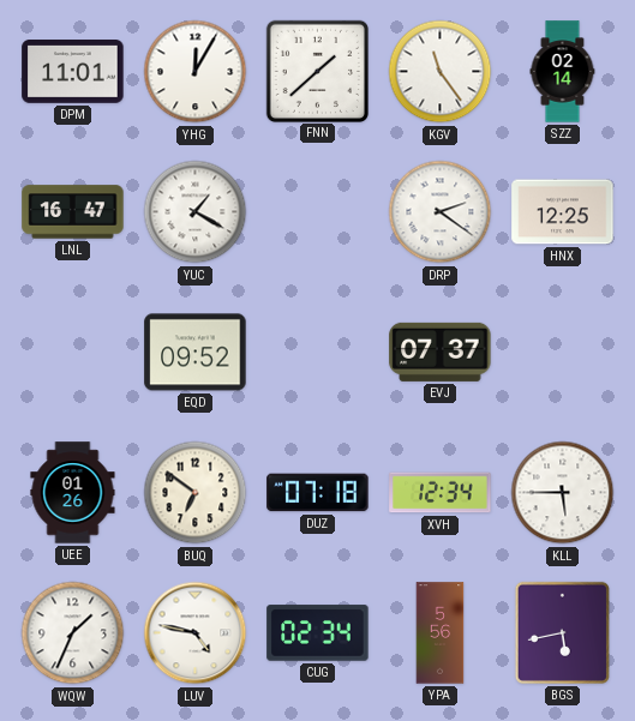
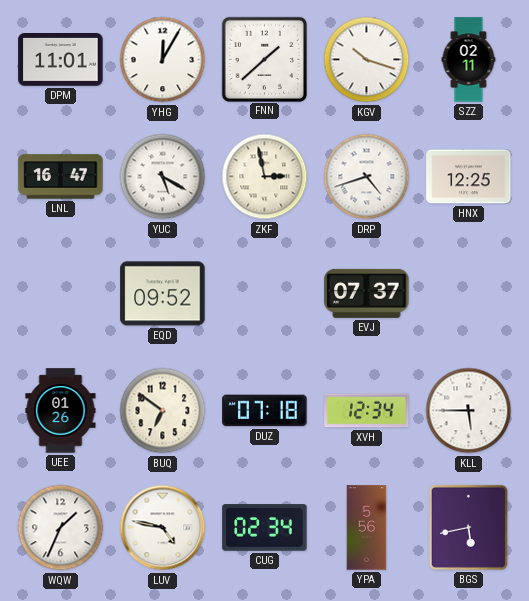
KGV: 11:24 -> 10:18 (367, 60)
SZZ: 02:14 -> 02:11 (469, 60)
YUC: 1:20 -> 5:20 (163, 177)
ZKF: none -> 2:58 (265, 177)
DRP: 2:21 -> 4:42 (367, 177)
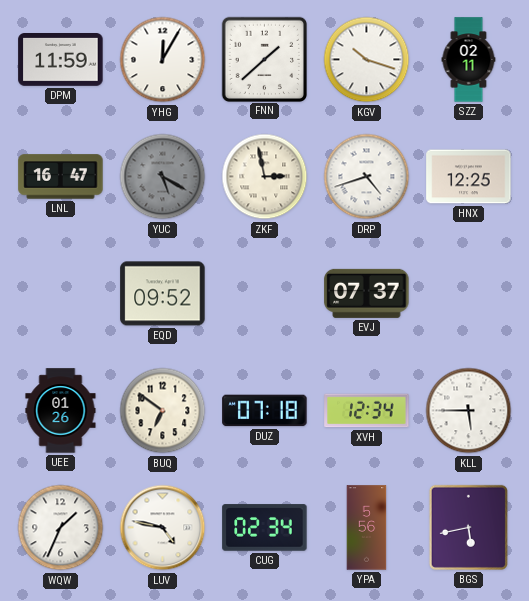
DPM: 11:01 -> 11:59 (61, 60)
YUC dial: white -> grey (163, 177)
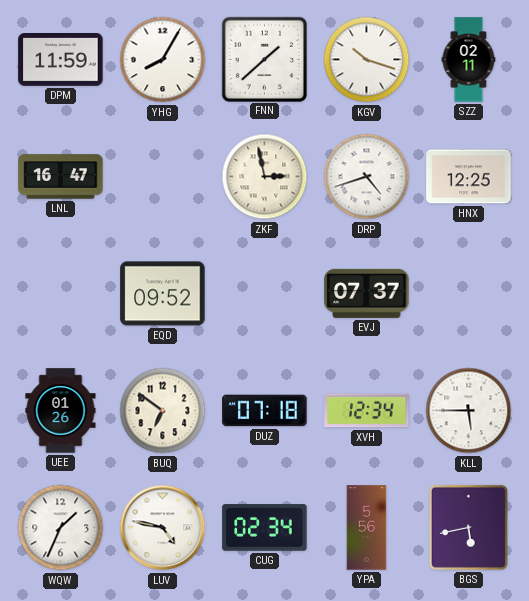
YHG: 12:05 -> 8:05 (163, 60)
YUC: 5:20 -> none (163, 177)
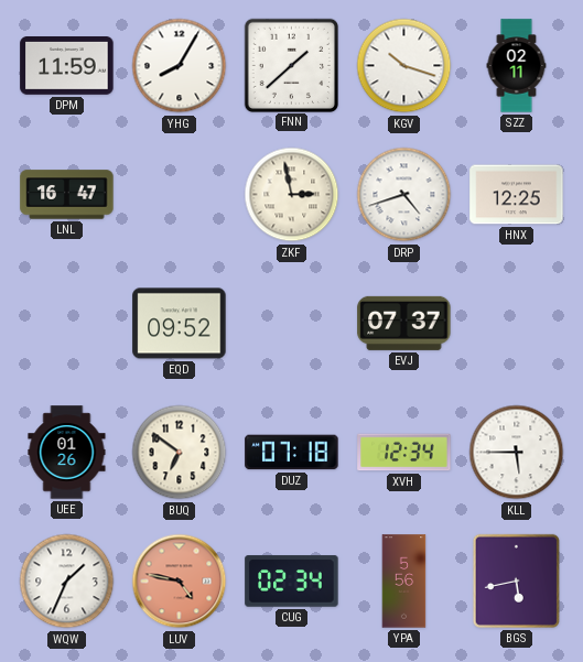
LUV dial: white -> salmon (180, 582)
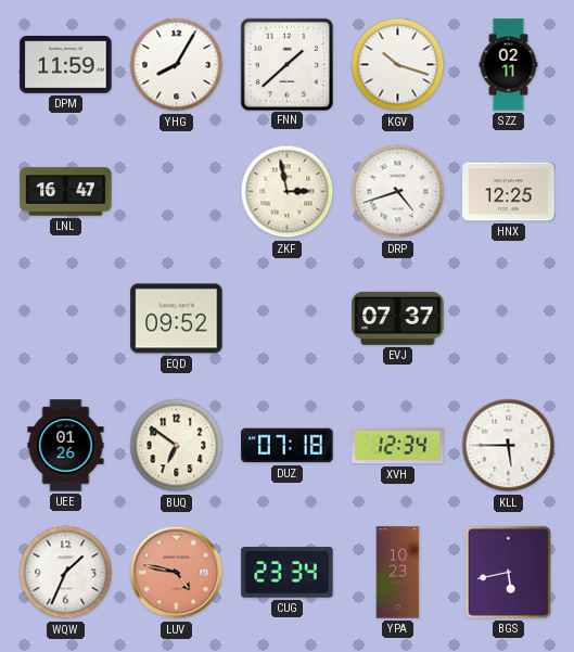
CUG: 02:34 -> 23:34 (288, 573)
YPA: 5:56 -> 10:23 (398, 573)
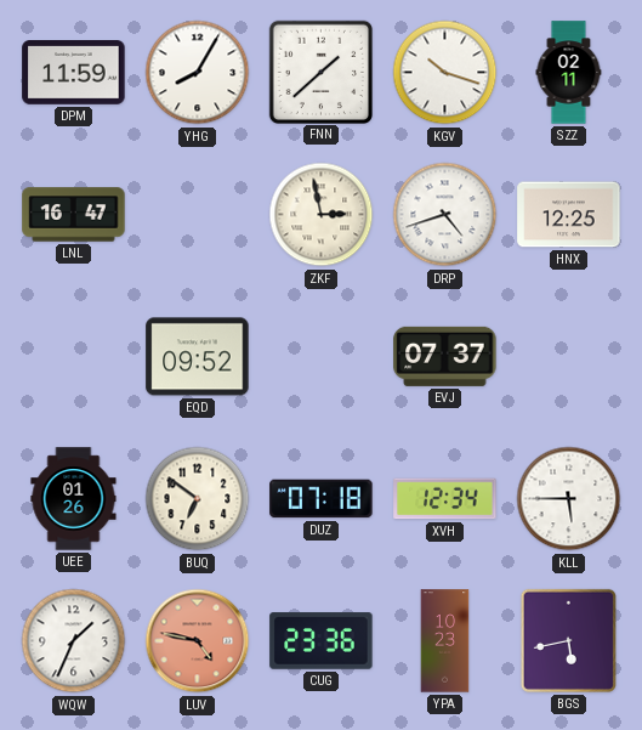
CUG: 23:34 -> 23:36 (322, 641)
